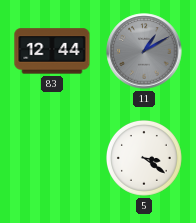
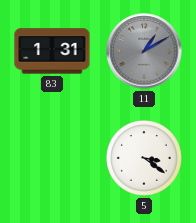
83: 12:44 -> 1:31 (52, 51)
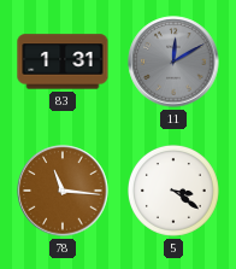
11: 1:10 -> 12:10 (173, 62)
78: none -> 11:16 (63, 191)
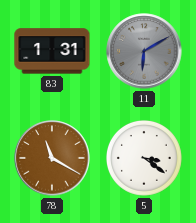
11: 12:10 -> 6:10 (144, 51)
78: 11:16 -> 11:20 (52, 158)
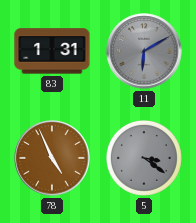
78: 11:20 -> 4:56 (52, 158)
5 dial: white -> grey (145, 159)
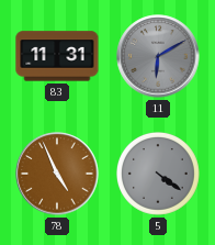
83: 1:31 -> 11:31 (57, 56)
5: 3:21 -> 4:21 (159, 175)
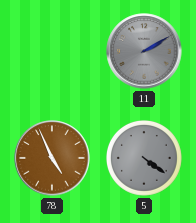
83: 11:31 -> none (57, 56)
11: 6:10 -> 2:10 (144, 51)
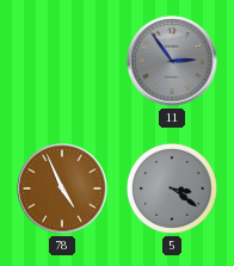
11: 2:10 -> 2:54 (172, 61)
5: 4:21 -> 3:21 (173, 190)
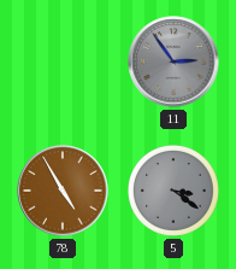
78: 4:56 -> 4:55 (63, 191)
